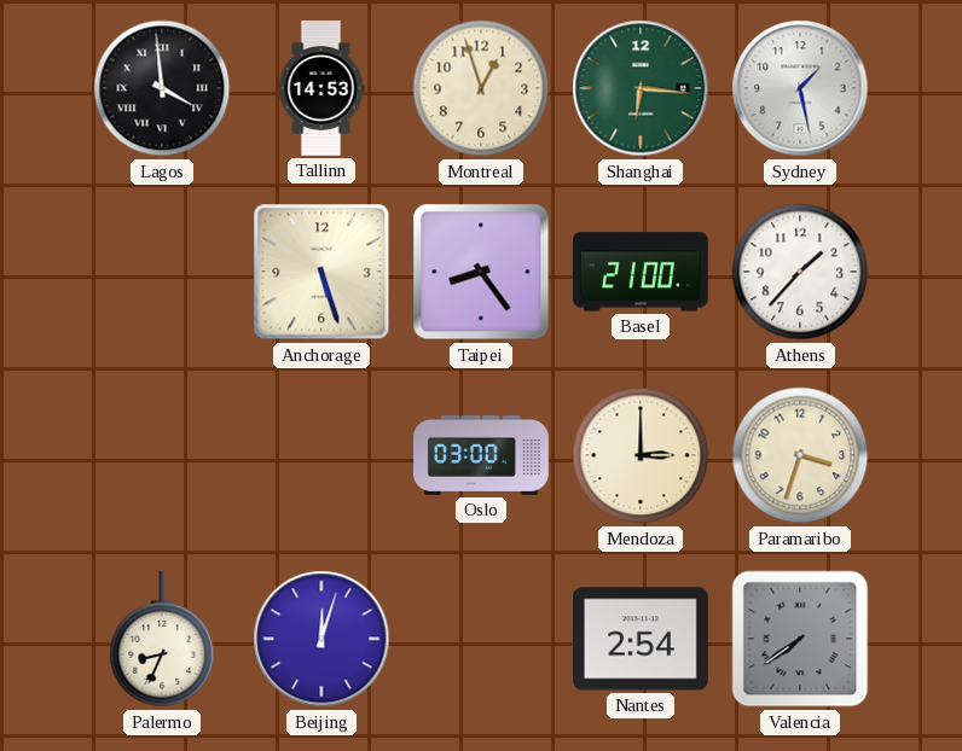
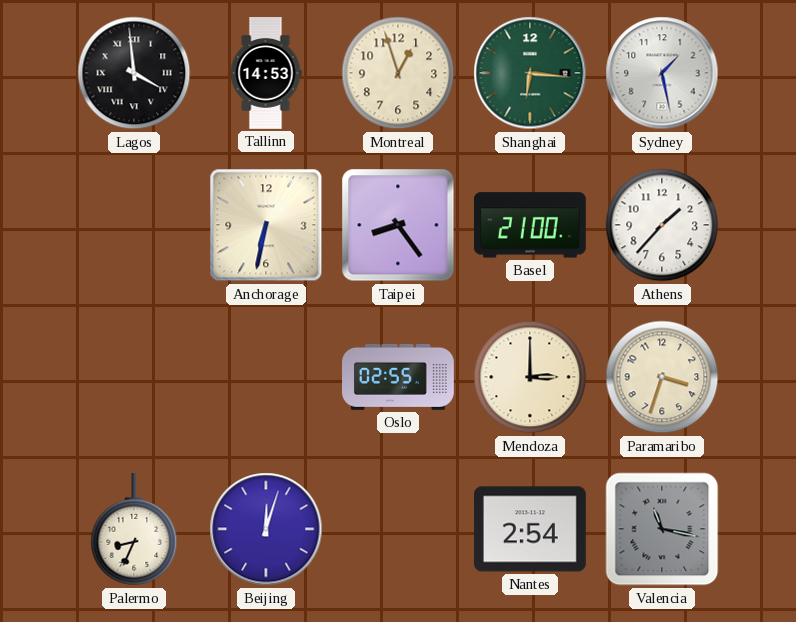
Anchorage: 5:27 -> 6:32 (266, 225)
Oslo: 03:00 -> 02:55 (399, 377)
Valencia: 7:39 -> 11:17 (662, 529)
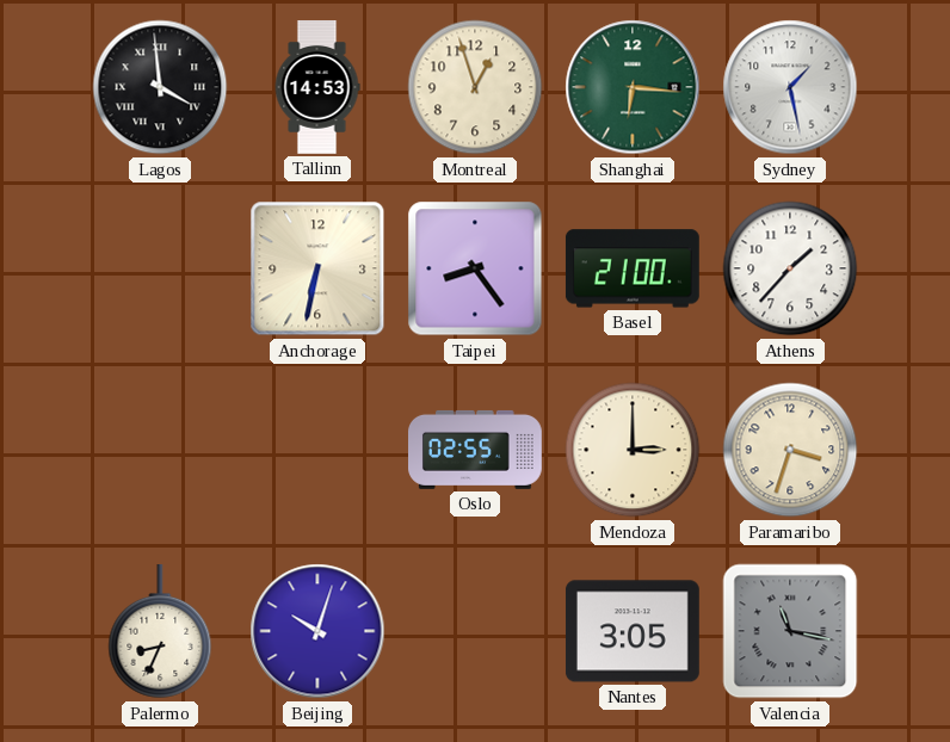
Beijing: 12:03 -> 10:03 (317, 631)
Nantes: 2:54 -> 3:05 (633, 631)
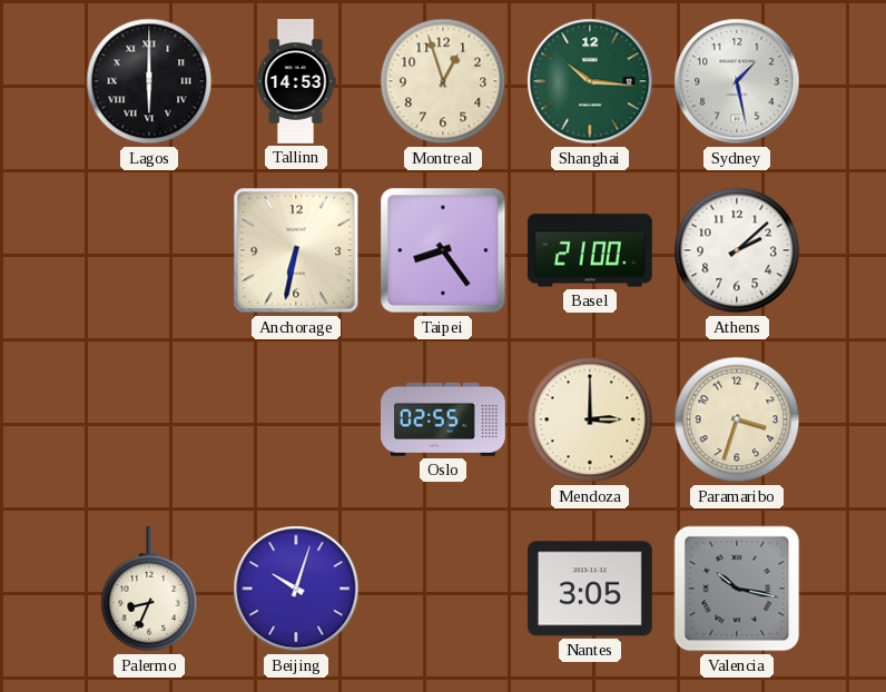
Lagos: 3:59 -> 6:00 (149, 81)
Shanghai: 6:16 -> 10:16 (590, 81)
Athens: 1:37 -> 2:08 (737, 250)
Valencia: 11:17 -> 10:17 (737, 589)
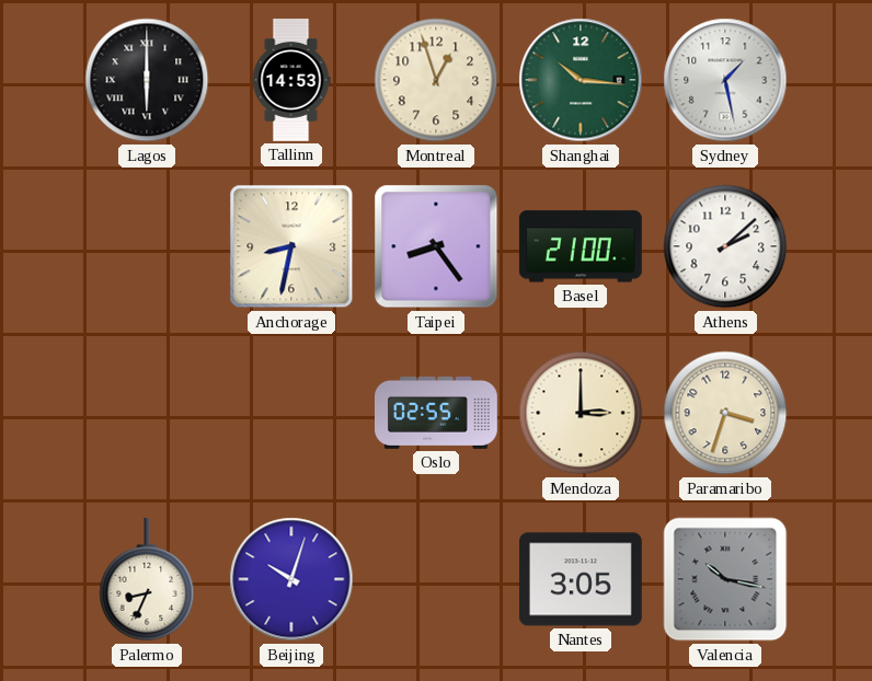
Anchorage: 6:32 -> 8:32 (291, 246)
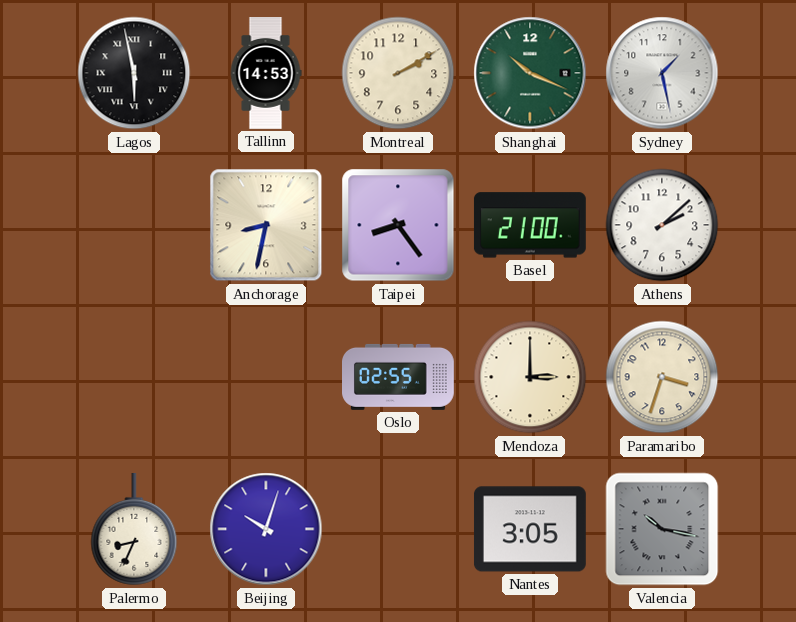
Lagos: 6:00 -> 5:58 (134, 73)
Montreal: 12:57 -> 2:10 (398, 73)
Shanghai: 10:16 -> 10:19 (530, 73)
